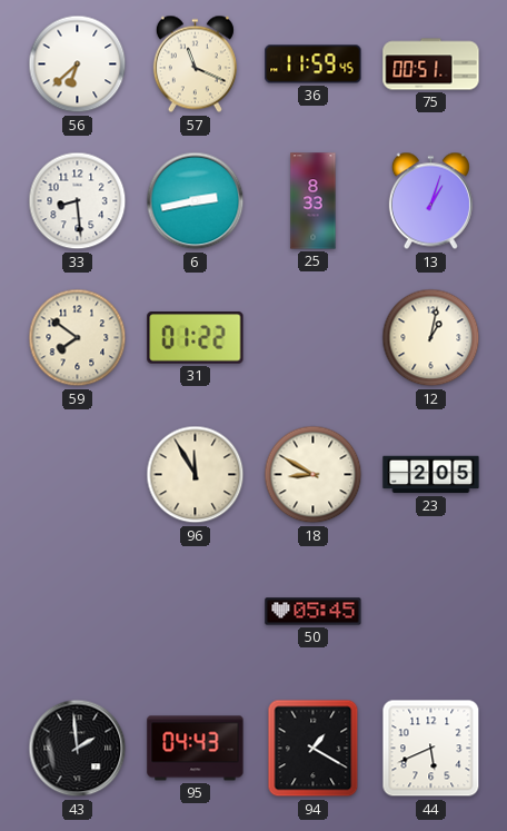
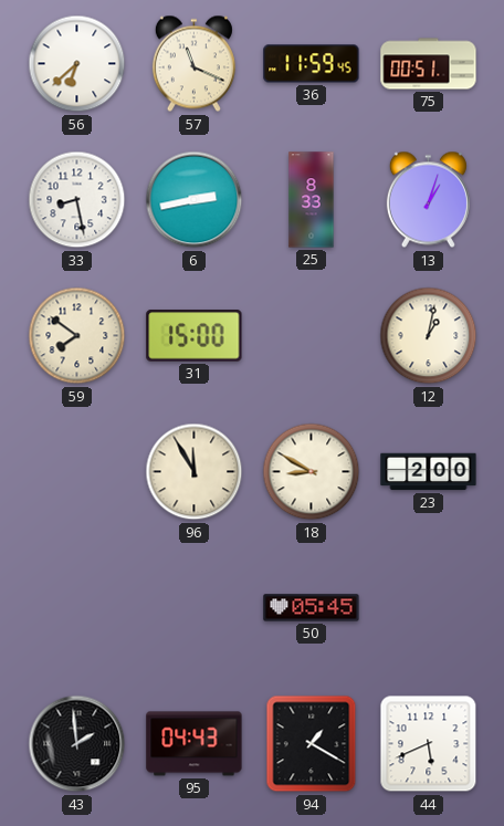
33: 8:29 -> 8:28 (77, 200)
31: 01:22 -> 15:00 (195, 336)
23: 2:05 -> 2:00 (429, 472)
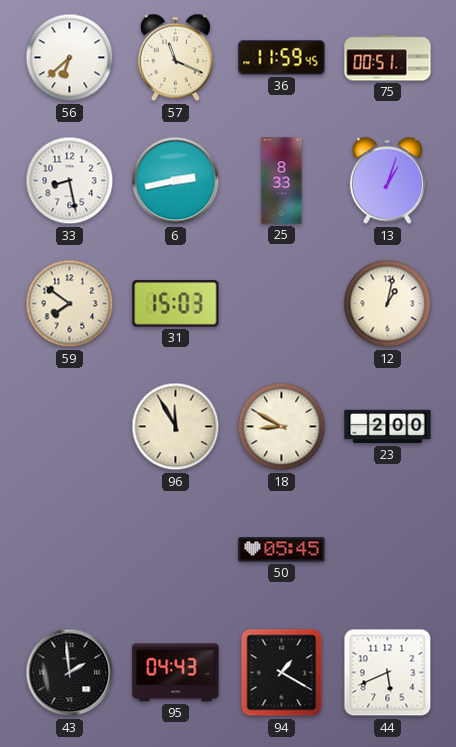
31: 15:00 -> 15:03 (176, 304)
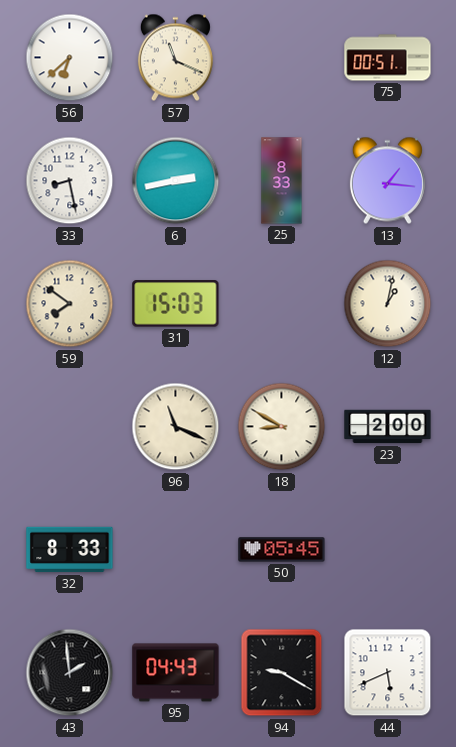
36: 11:59 -> none (282, 58)
13: 1:03 -> 1:16 (387, 181)
96: 11:55 -> 11:19 (176, 427)
32: none -> 8:33 (70, 550)
94: 1:20 -> 9:20 (282, 673)
